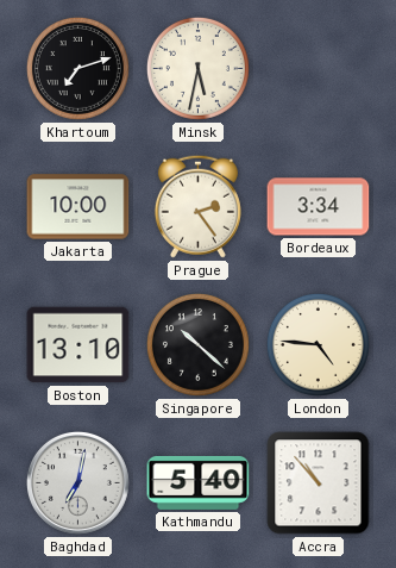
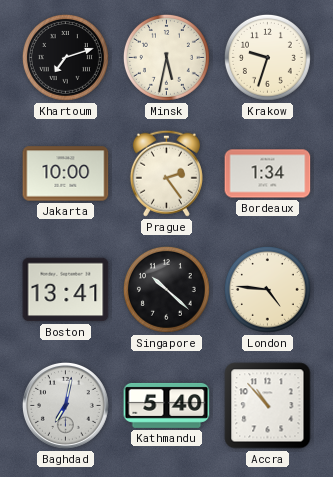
Krakow: none -> 9:33 (267, 57)
Bordeaux: 3:34 -> 1:34 (268, 174)
Boston: 13:10 -> 13:41 (66, 290)
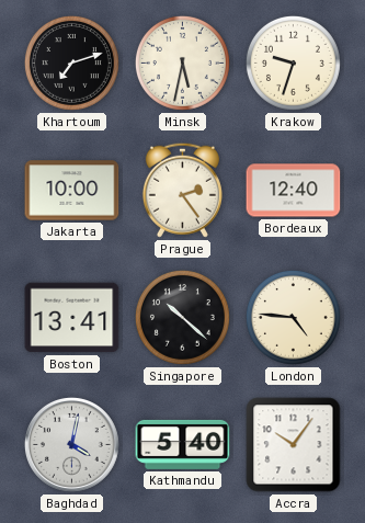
Bordeaux: 1:34 -> 12:40 (294, 191)
Baghdad: 7:02 -> 4:02 (72, 445)
Accra: 10:53 -> 10:06 (294, 445)
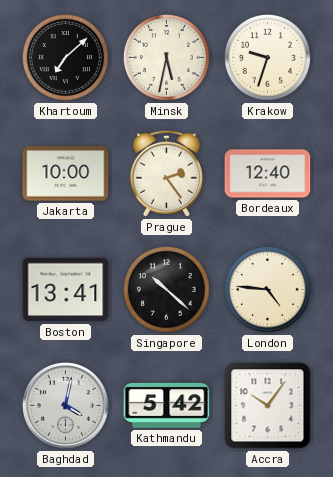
Khartoum: 7:12 -> 7:08 (65, 57)
Kathmandu: 5:40 -> 5:42 (167, 405)
